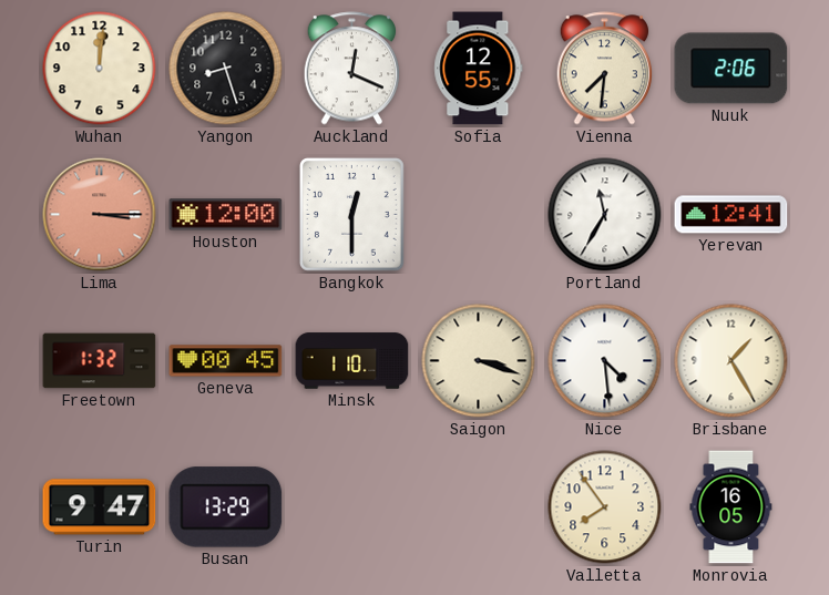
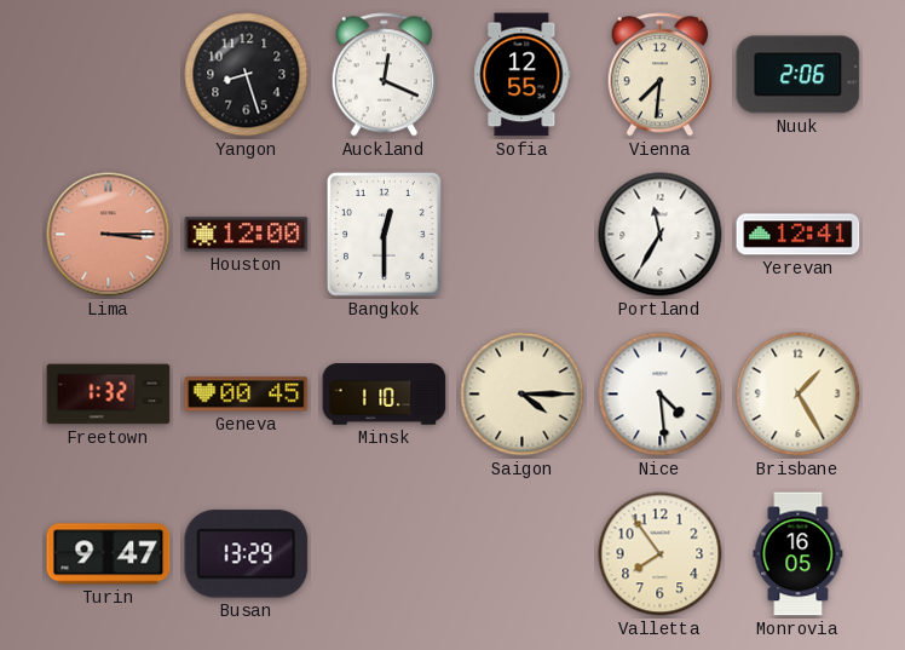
Wuhan: 12:01 -> none (100, 69)
Saigon: 3:18 -> 4:15 (523, 395)
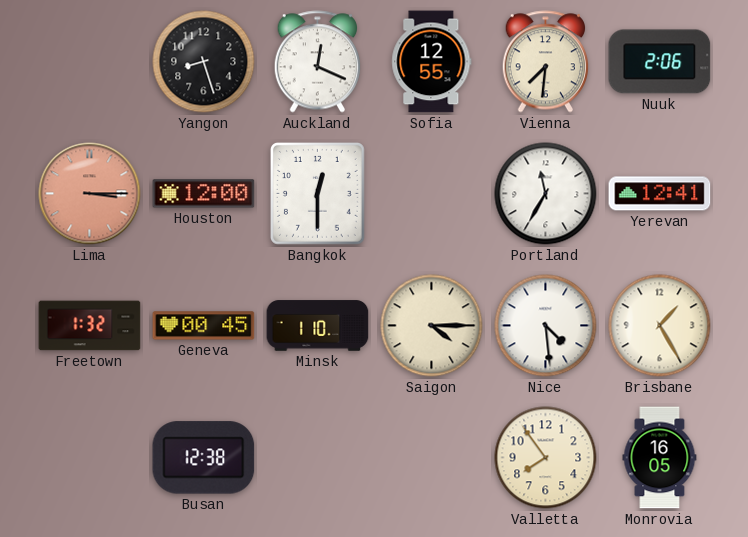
Turin: 9:47 -> none (109, 554)
Busan: 13:29 -> 12:38 (204, 458)
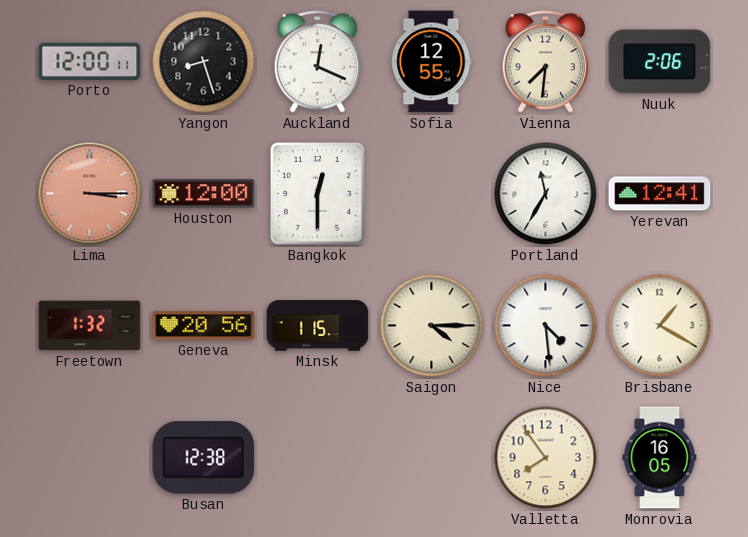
Porto: none -> 12:00 (90, 61)
Geneva: 00:45 -> 20:56 (204, 326)
Minsk: 1:10 -> 1:15 (318, 326)
Brisbane: 1:25 -> 1:20 (660, 326)
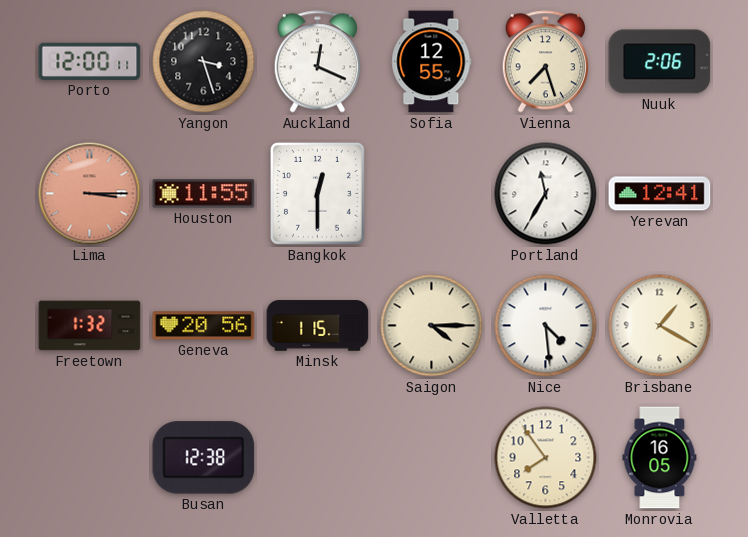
Yangon: 8:27 -> 3:27 (204, 62)
Vienna: 7:31 -> 7:27 (545, 62)
Houston: 12:00 -> 11:55 (204, 194)
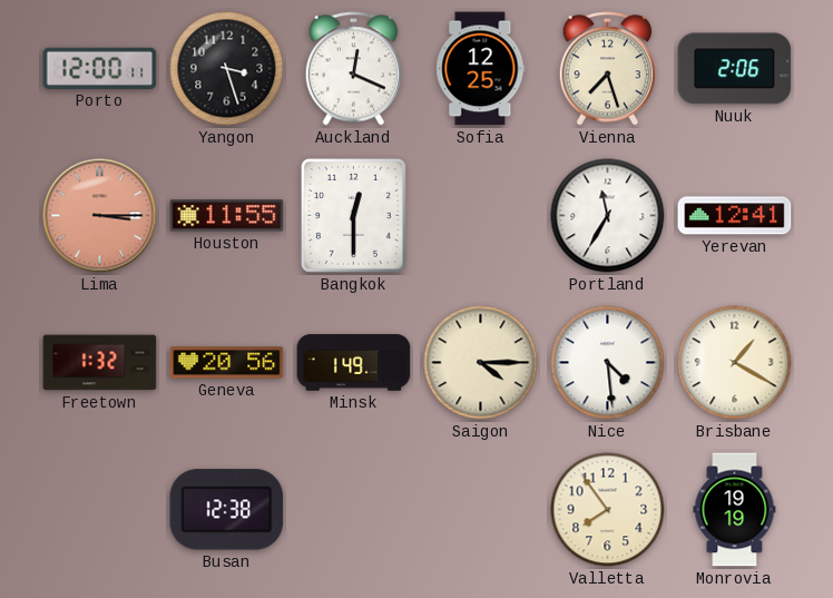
Sofia: 12:55 -> 12:25 (481, 69)
Minsk: 1:15 -> 1:49 (354, 363)
Monrovia: 16:05 -> 19:19 (735, 510)
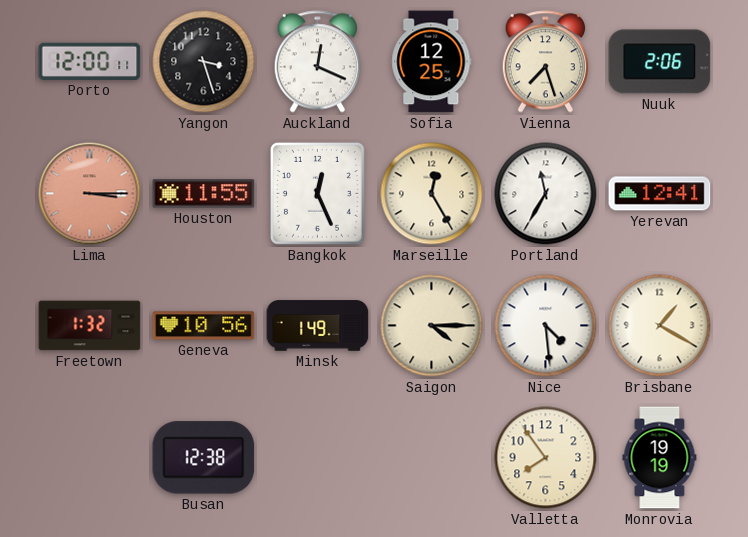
Bangkok: 12:30 -> 12:26 (317, 193)
Marseille: none -> 12:25 (432, 194)
Geneva: 20:56 -> 10:56 (204, 326)
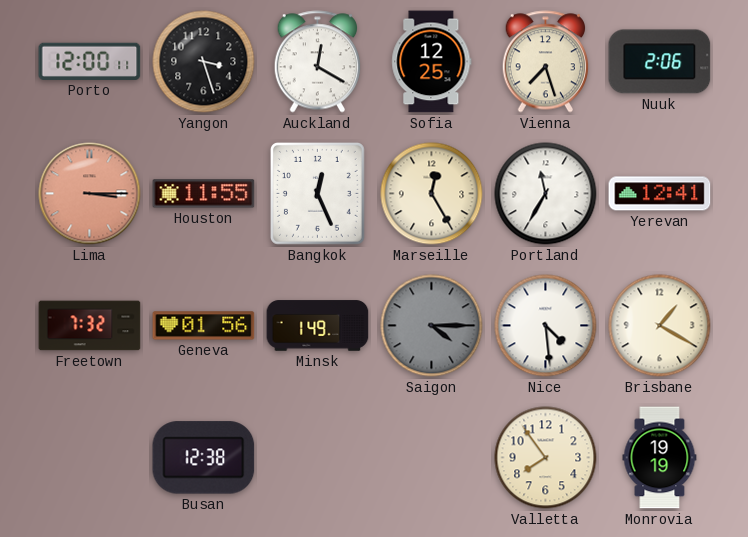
Auckland: 12:19 -> 12:20 (317, 62)
Freetown: 1:32 -> 7:32 (90, 326)
Geneva: 10:56 -> 01:56 (204, 326)
Saigon dial: cream -> grey (432, 326)
